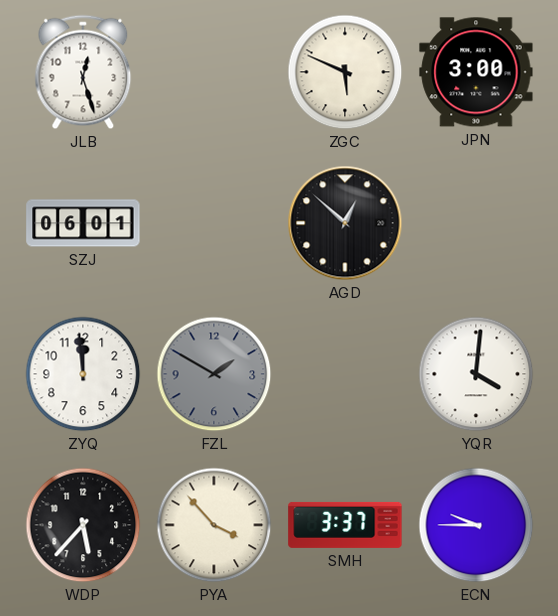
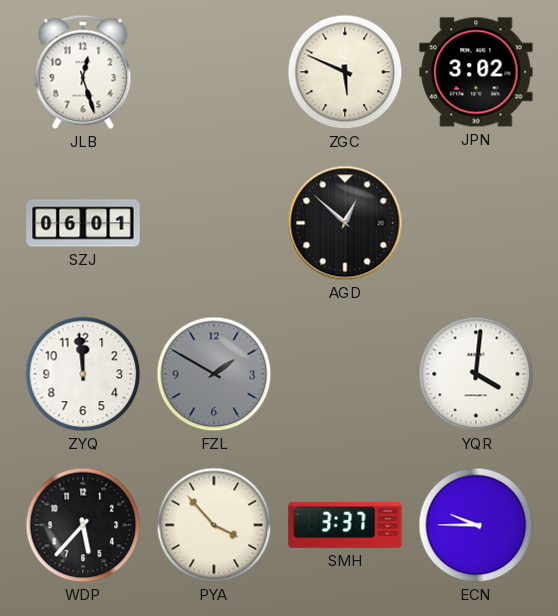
JPN: 3:00 -> 3:02 (476, 72)
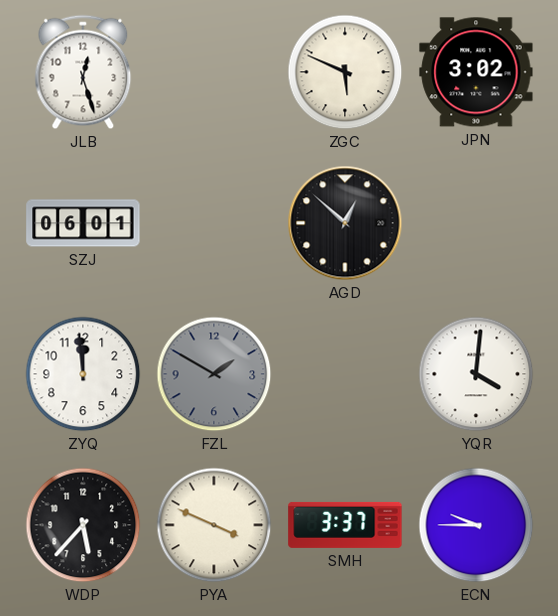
PYA: 3:53 -> 3:49 (214, 525)
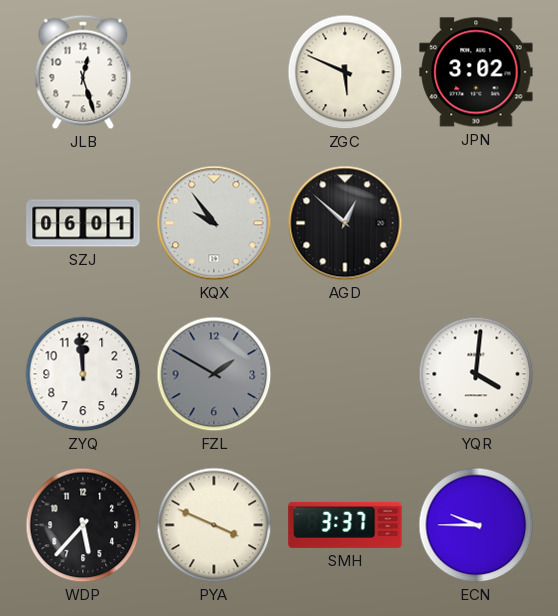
KQX: none -> 9:54 (214, 223)
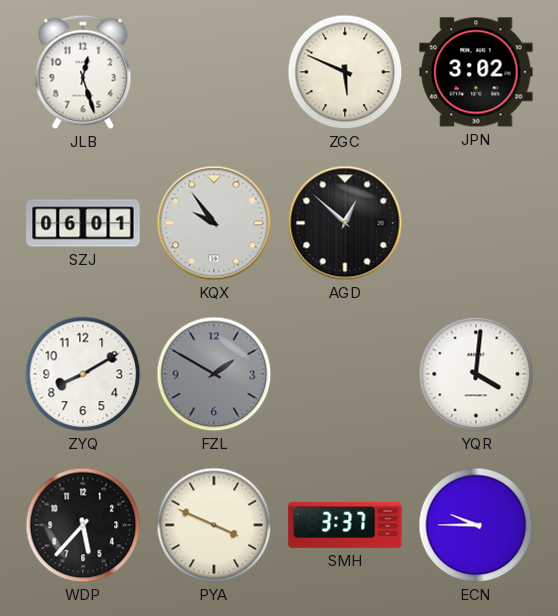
ZYQ: 11:59 -> 8:10 (83, 374)
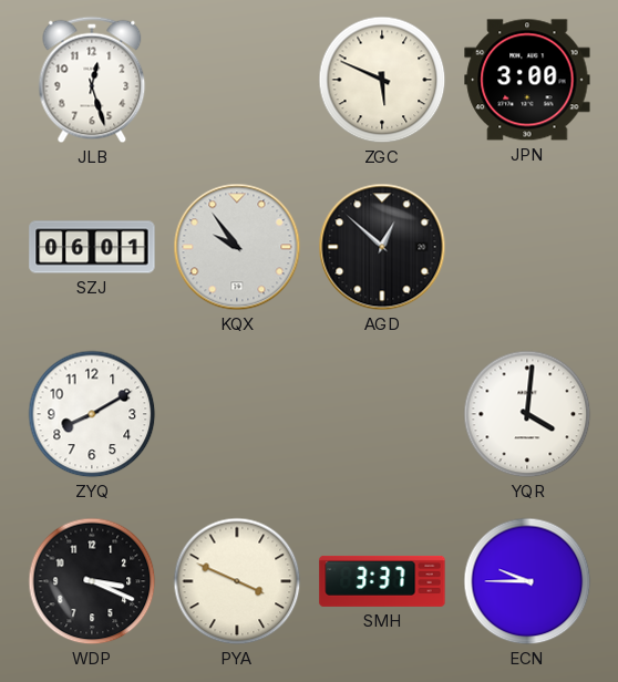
JPN: 3:02 -> 3:00 (527, 80)
FZL: 1:50 -> none (214, 374)
WDP: 5:37 -> 3:19 (92, 581)
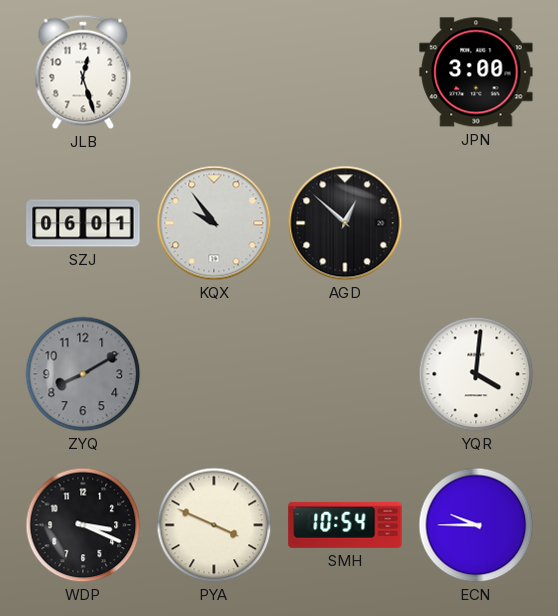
ZGC: 5:49 -> none (382, 80)
ZYQ dial: white -> grey (83, 374)
SMH: 3:37 -> 10:54 (345, 525)
